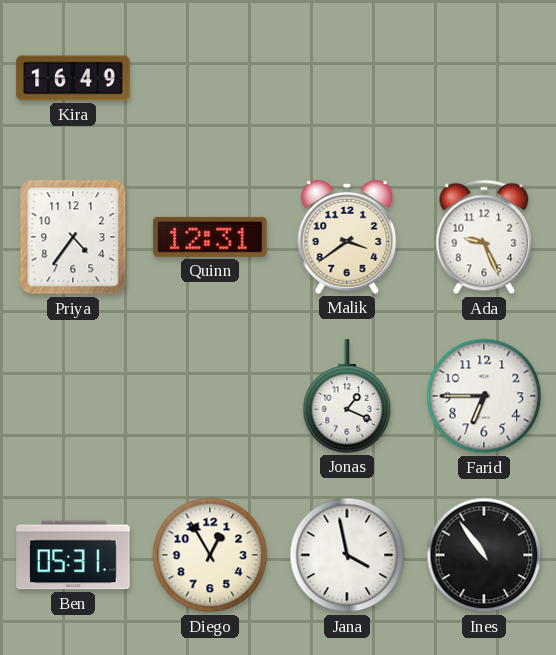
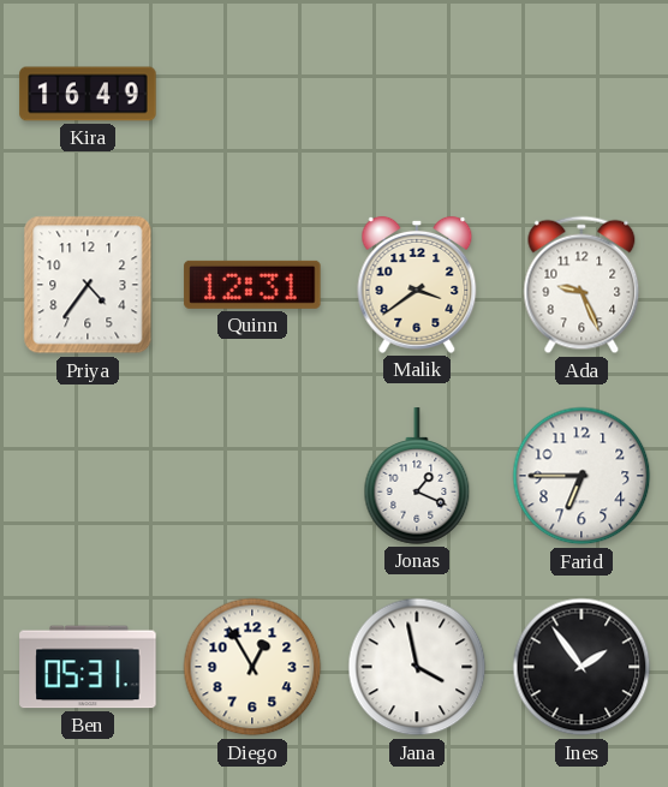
Ines: 10:54 -> 1:54 (581, 667)
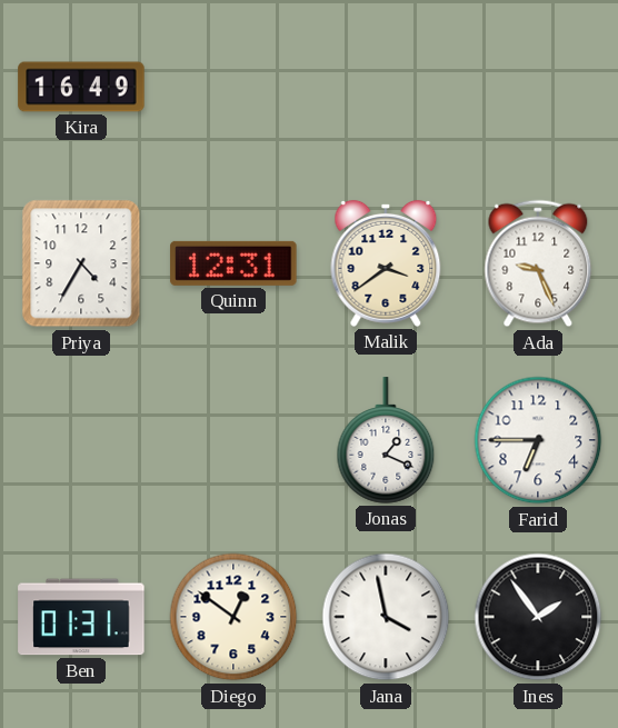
Priya: 4:36 -> 4:35 (81, 263)
Ben: 05:31 -> 01:31 (81, 617)
Diego: 12:55 -> 12:51 (233, 617)
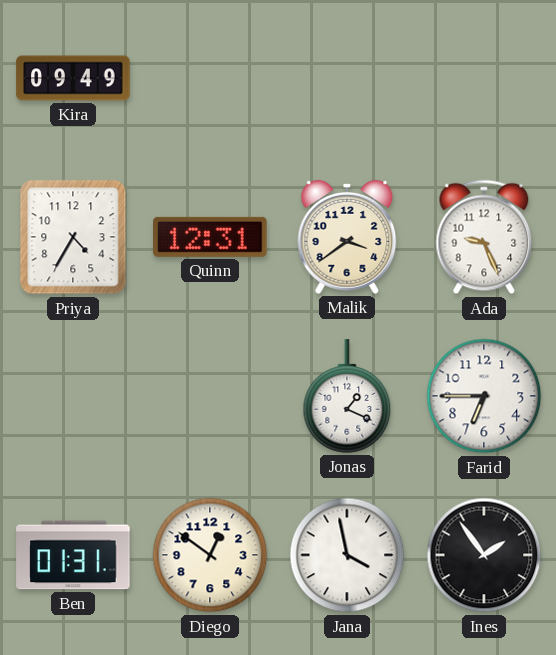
Kira: 16:49 -> 09:49 (73, 78)
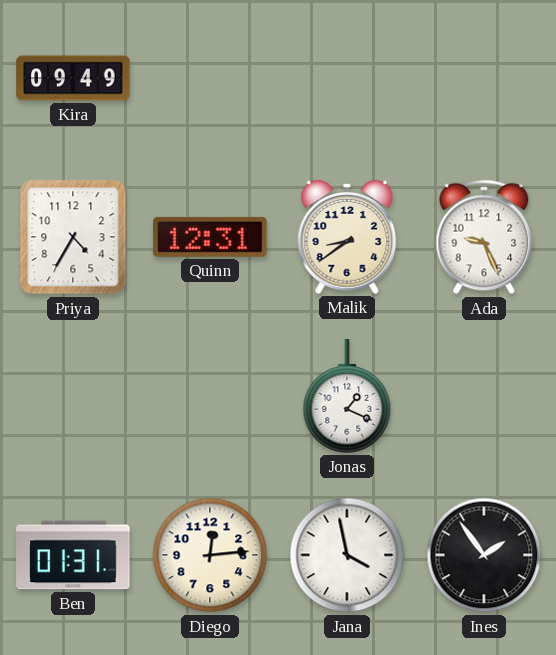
Malik: 3:39 -> 8:39 (347, 237)
Farid: 6:45 -> none (484, 396)
Diego: 12:51 -> 12:14 (210, 555)
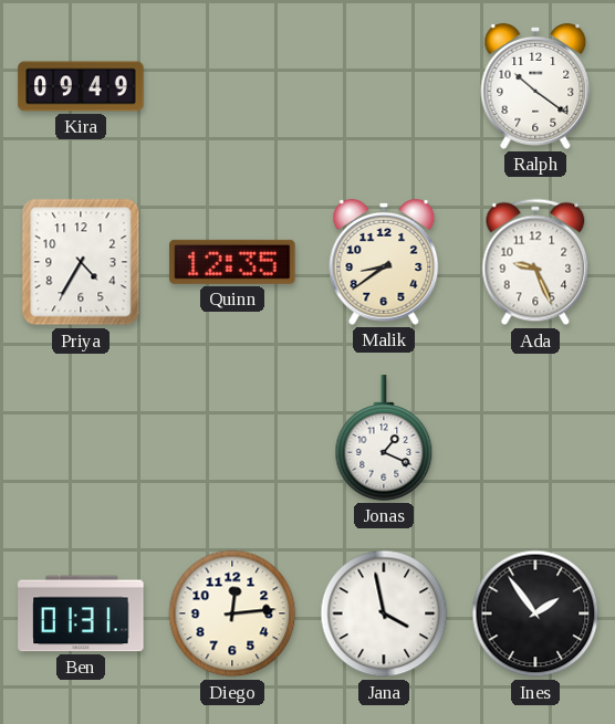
Ralph: none -> 10:21 (535, 86)
Quinn: 12:31 -> 12:35 (232, 262)
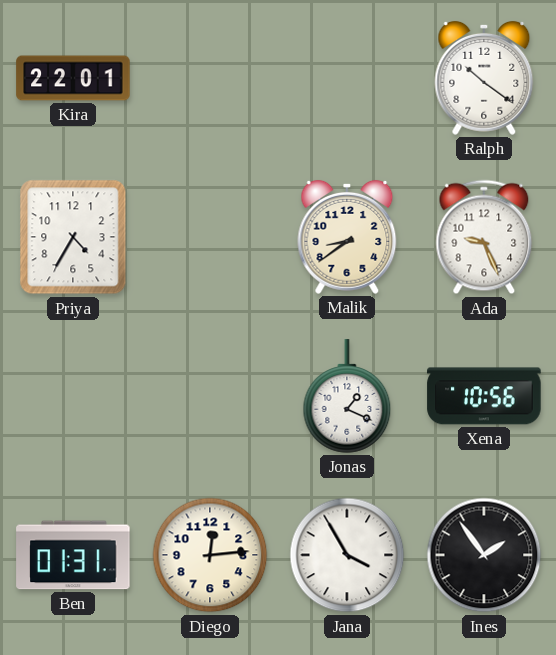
Kira: 09:49 -> 22:01 (73, 78)
Quinn: 12:35 -> none (232, 262)
Xena: none -> 10:56 (484, 396)
Jana: 3:58 -> 3:55 (347, 555)
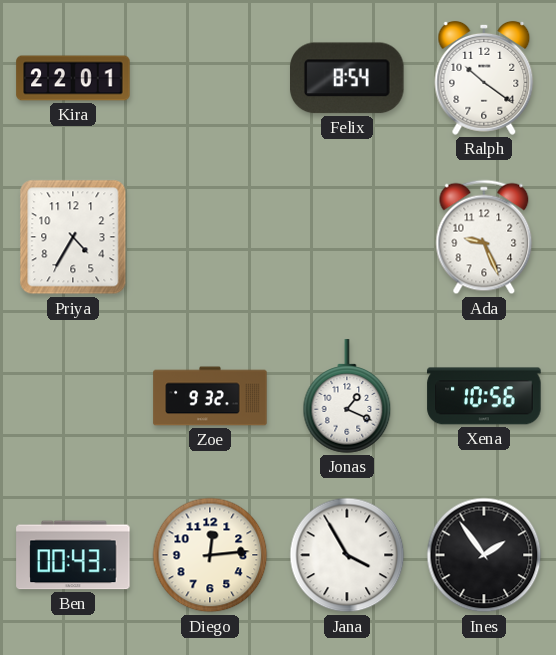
Felix: none -> 8:54 (348, 78)
Malik: 8:39 -> none (347, 237)
Zoe: none -> 9:32 (210, 396)
Ben: 01:31 -> 00:43 (73, 555)
